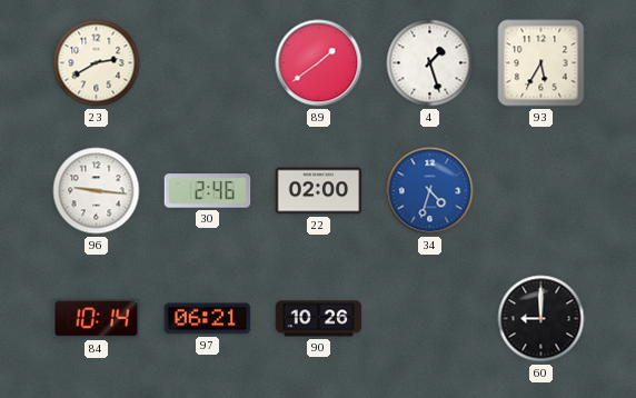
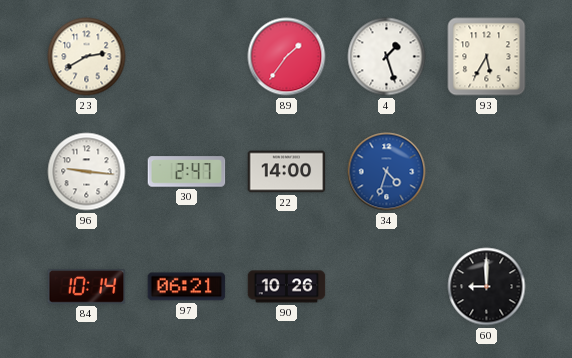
89: 1:39 -> 1:36 (287, 57)
30: 2:46 -> 2:47 (187, 172)
22: 02:00 -> 14:00 (287, 172)
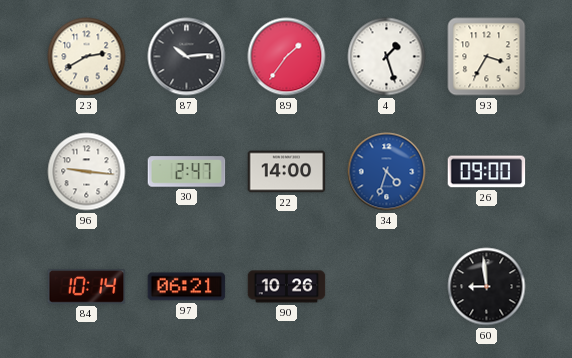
87: none -> 10:14 (187, 57)
93: 5:35 -> 3:35 (487, 57)
26: none -> 09:00 (487, 172)
60: 9:00 -> 8:59 (487, 287)
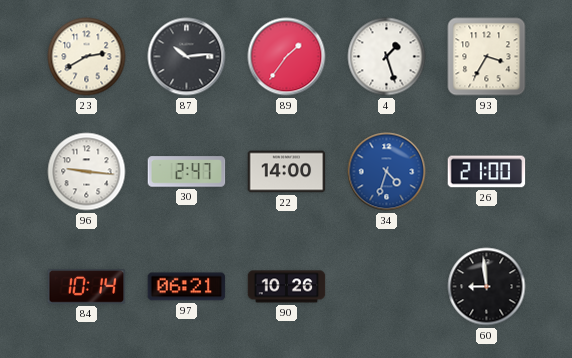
26: 09:00 -> 21:00 (487, 172)
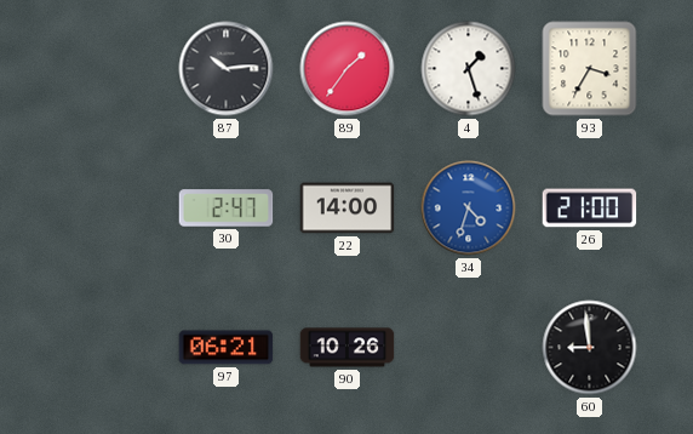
23: 2:40 -> none (87, 57)
96: 9:16 -> none (87, 172)
84: 10:14 -> none (87, 287)
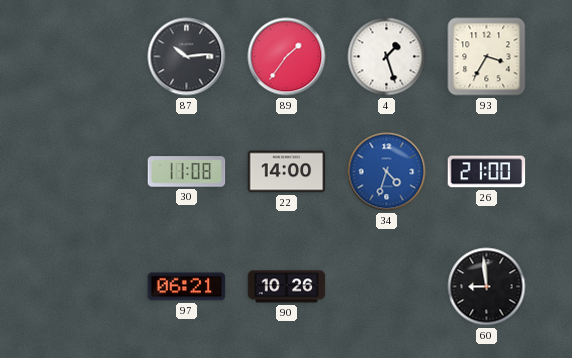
30: 2:47 -> 11:08 (187, 172)
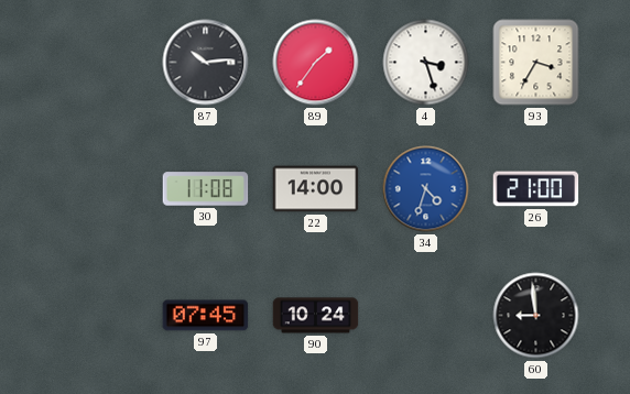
4: 1:27 -> 3:27 (426, 63)
97: 06:21 -> 07:45 (206, 316)
90: 10:26 -> 10:24 (316, 316)
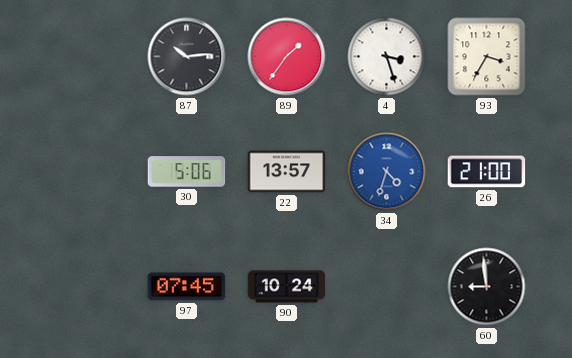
30: 11:08 -> 5:06 (187, 172)
22: 14:00 -> 13:57 (287, 172)
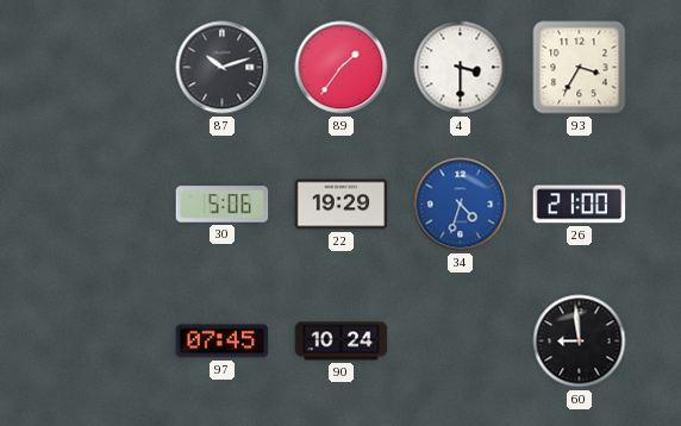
87: 10:14 -> 10:12 (223, 68)
4: 3:27 -> 3:30 (461, 68)
22: 13:57 -> 19:29 (342, 205)
